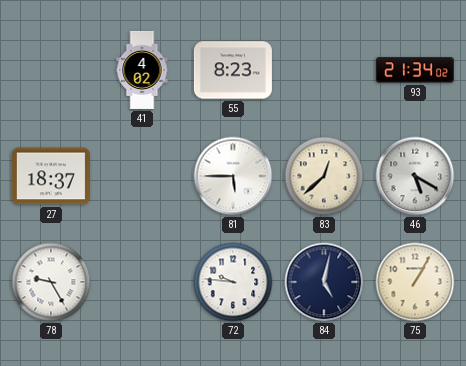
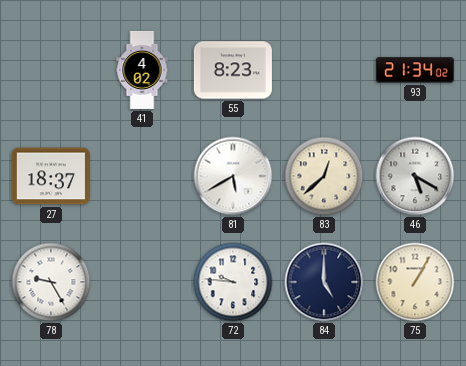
81: 5:45 -> 5:40 (233, 176)
84: 5:02 -> 5:00 (324, 282)
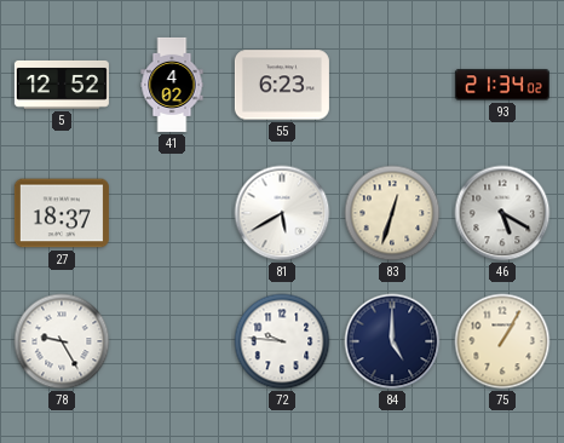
5: none -> 12:52 (62, 85)
55: 8:23 -> 6:23 (282, 85)
83: 12:38 -> 12:33 (392, 213)
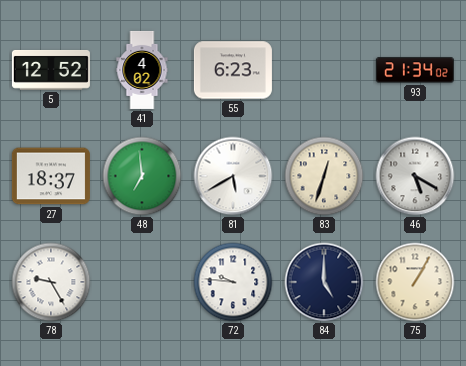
48: none -> 6:59 (142, 176)
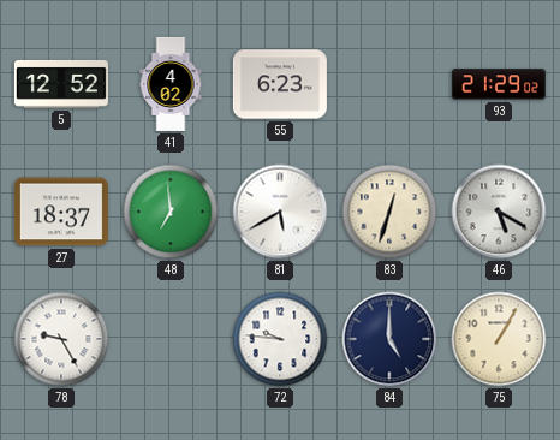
93: 21:34 -> 21:29 (499, 84)
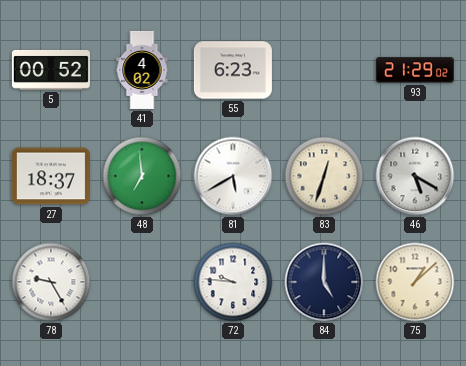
5: 12:52 -> 00:52 (51, 70)
75: 1:05 -> 1:08 (415, 282)
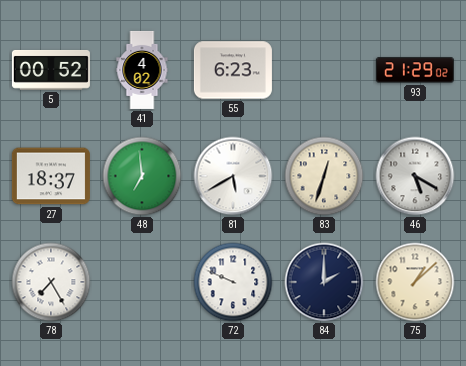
78: 9:25 -> 7:25 (51, 282)
72: 9:46 -> 9:49 (233, 282)
84: 5:00 -> 2:00 (324, 282)
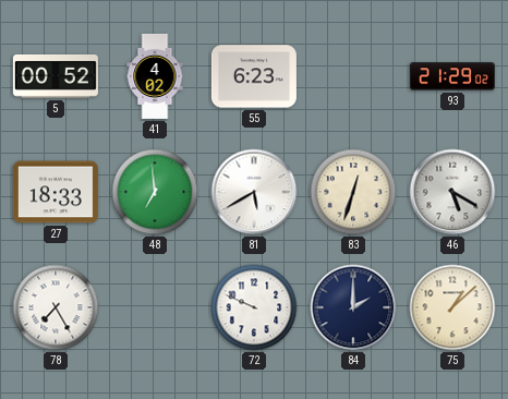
27: 18:37 -> 18:33 (56, 192)
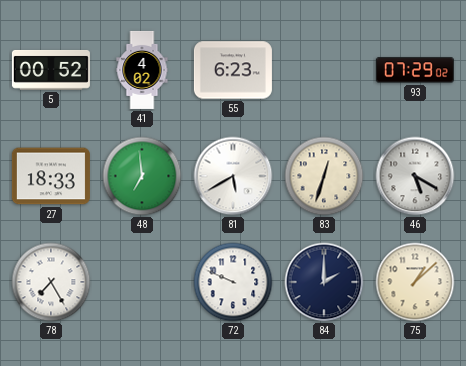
93: 21:29 -> 07:29 (415, 70)
